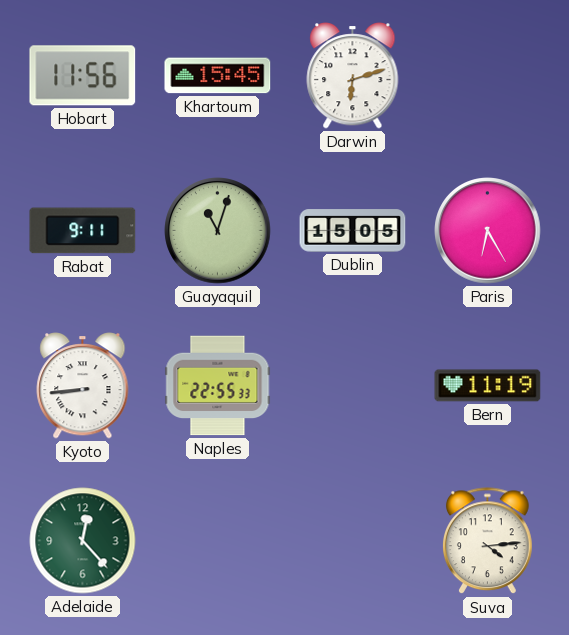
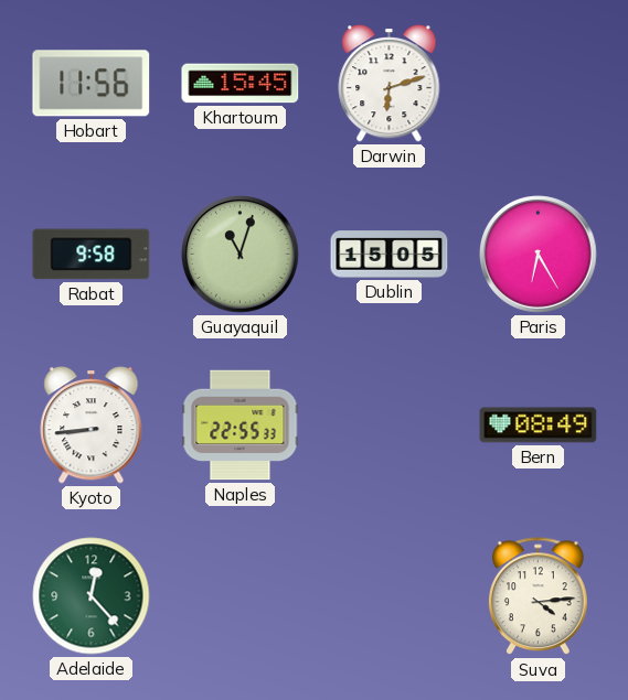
Rabat: 9:11 -> 9:58 (92, 255)
Bern: 11:19 -> 08:49 (539, 426)
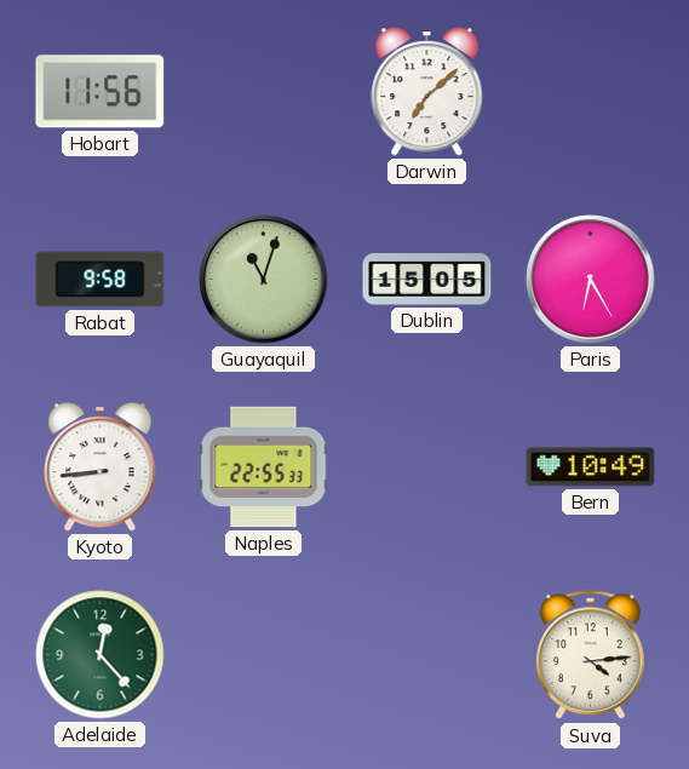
Khartoum: 15:45 -> none (241, 84)
Darwin: 6:12 -> 7:08 (427, 92)
Bern: 08:49 -> 10:49 (591, 467)
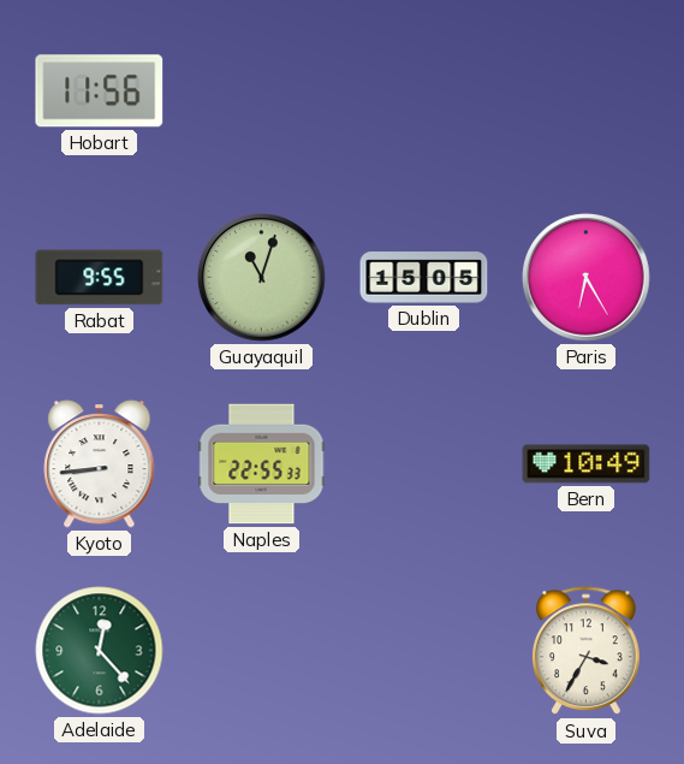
Darwin: 7:08 -> none (427, 92)
Rabat: 9:58 -> 9:55 (100, 278)
Suva: 4:14 -> 3:35 (587, 651)
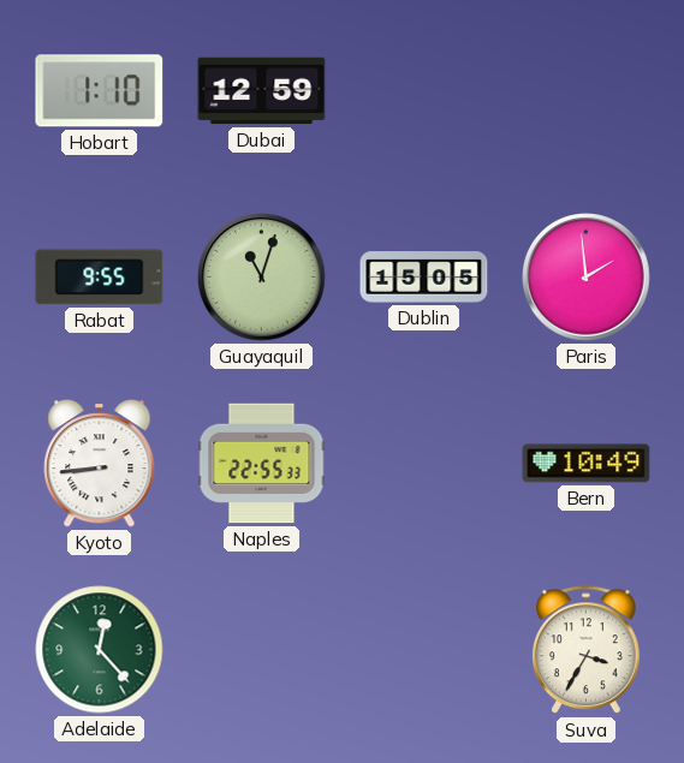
Hobart: 11:56 -> 1:10 (100, 91)
Dubai: none -> 12:59 (262, 91)
Paris: 6:25 -> 1:59 (587, 278)
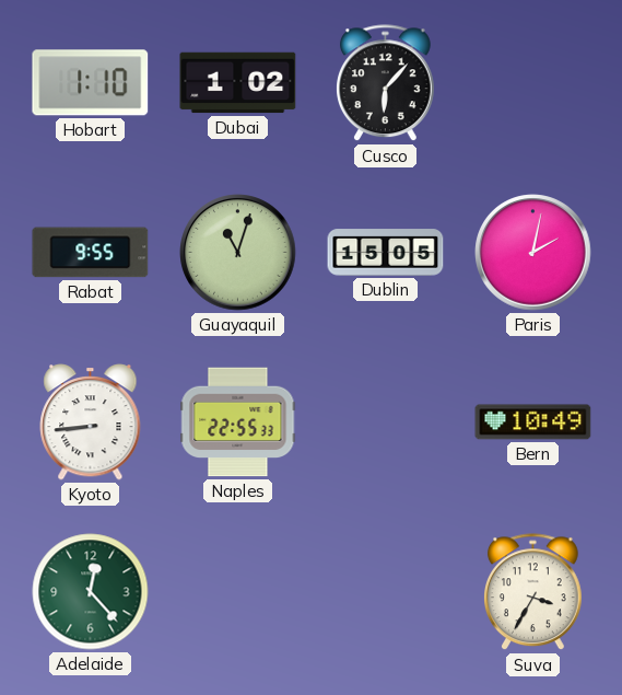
Dubai: 12:59 -> 1:02 (238, 83)
Cusco: none -> 6:07 (386, 83)
Paris: 1:59 -> 2:02 (533, 253)
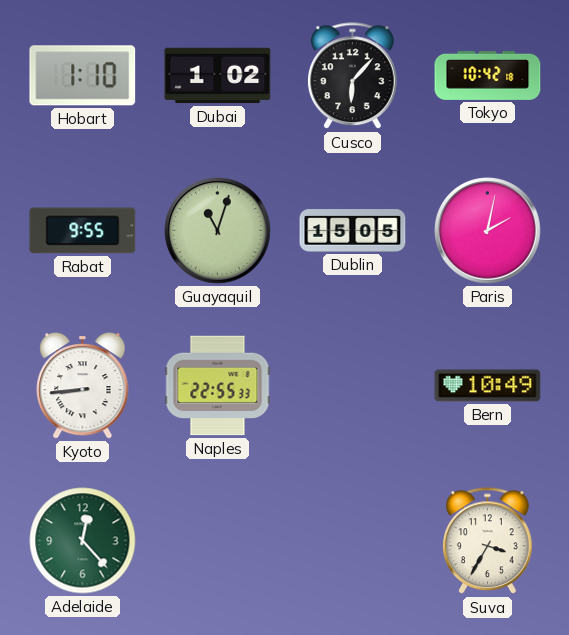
Tokyo: none -> 10:42 (488, 75)
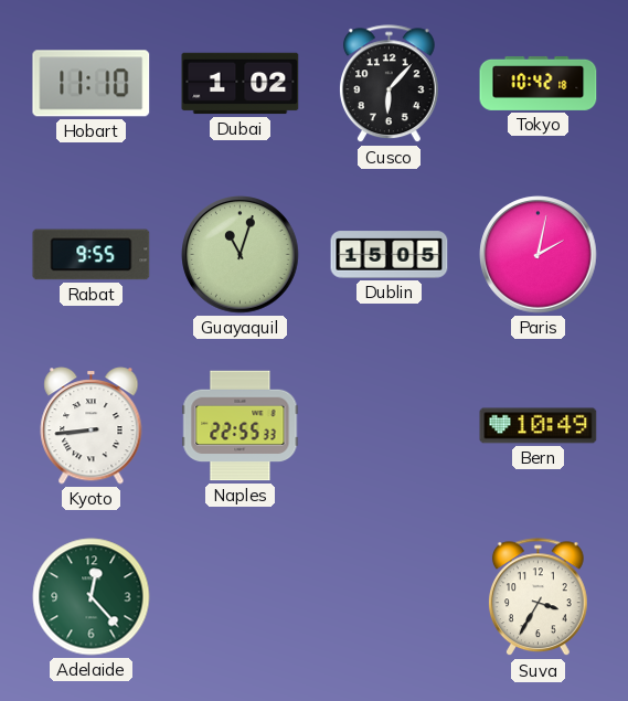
Hobart: 1:10 -> 11:10 (92, 84)
